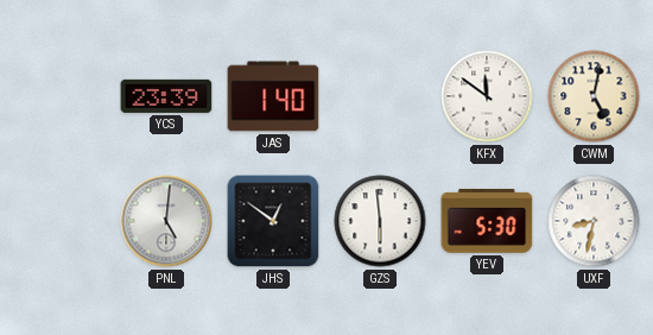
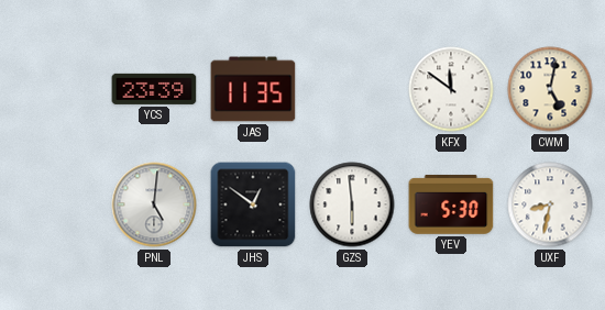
JAS: 1:40 -> 11:35 (253, 89)
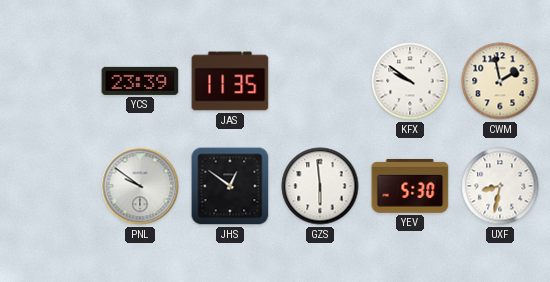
KFX: 11:51 -> 9:51 (410, 81)
CWM: 5:02 -> 1:58 (500, 81)
PNL: 5:01 -> 9:51 (140, 186)
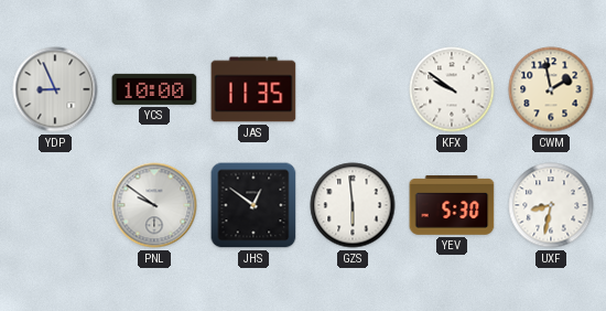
YDP: none -> 8:56 (55, 89)
YCS: 23:39 -> 10:00 (154, 89)
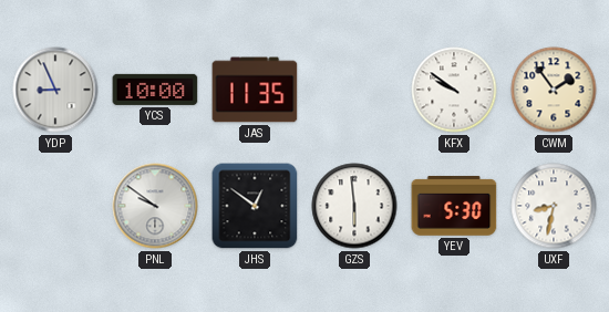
CWM: 1:58 -> 1:54 (554, 90)
